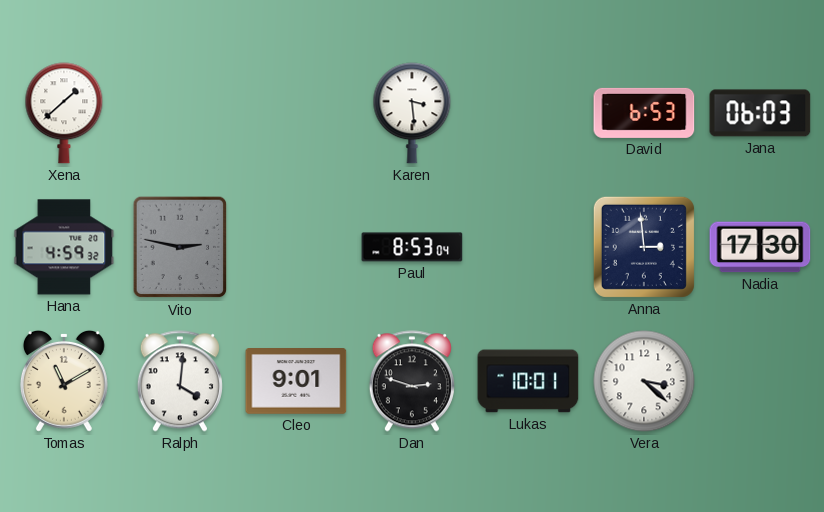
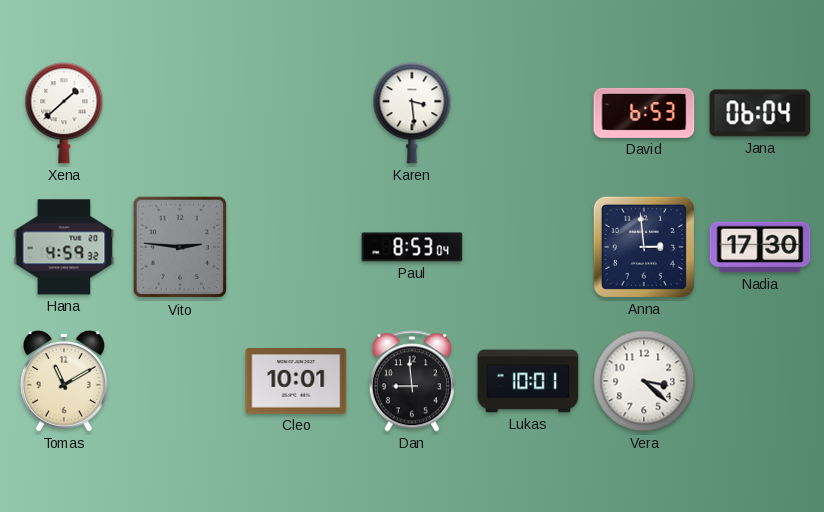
Jana: 06:03 -> 06:04 (760, 113)
Vito: 2:47 -> 2:46 (180, 247)
Ralph: 4:01 -> none (180, 381)
Cleo: 9:01 -> 10:01 (296, 382)
Dan: 2:48 -> 8:59 (412, 381)
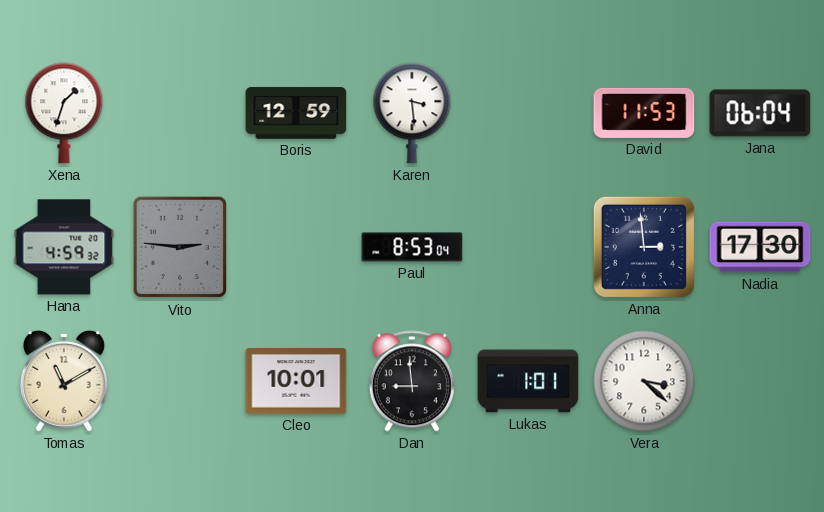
Xena: 1:38 -> 1:33 (64, 113)
Boris: none -> 12:59 (296, 113)
David: 6:53 -> 11:53 (644, 113)
Lukas: 10:01 -> 1:01 (528, 381)
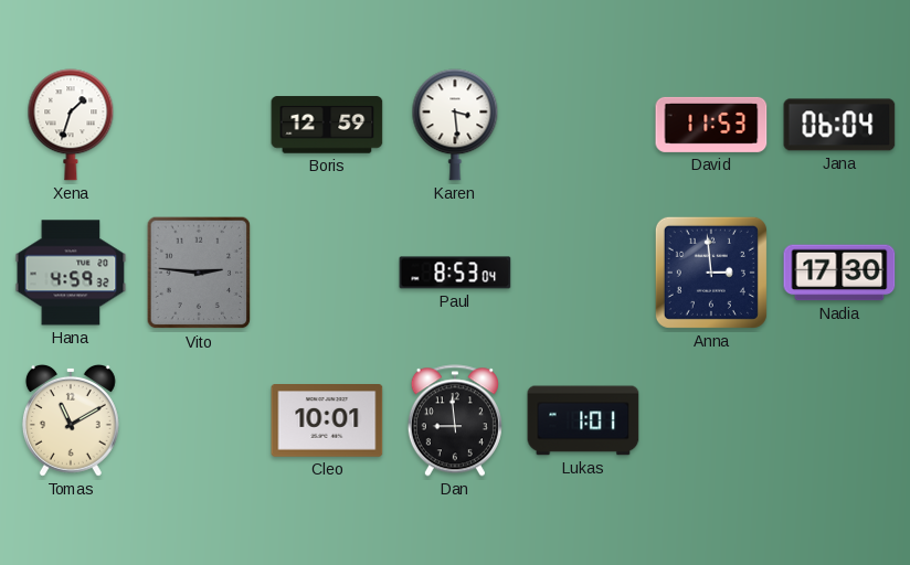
Vera: 3:22 -> none (644, 381)
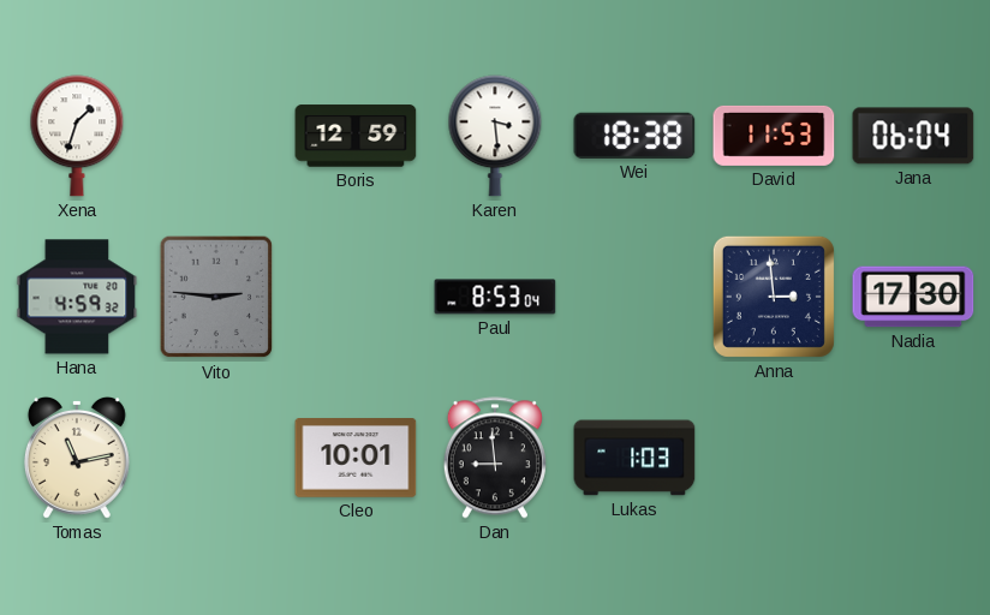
Wei: none -> 18:38 (634, 136)
Tomas: 11:10 -> 11:13 (77, 458)
Lukas: 1:01 -> 1:03 (634, 458)
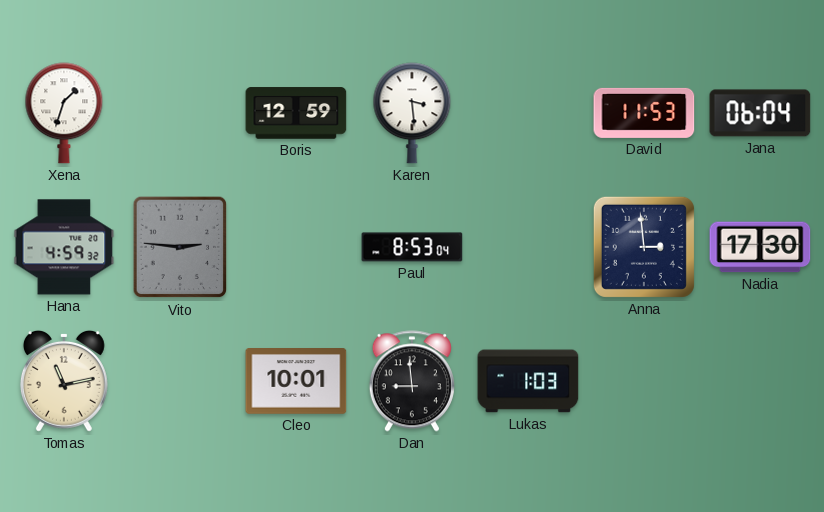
Wei: 18:38 -> none (634, 136)
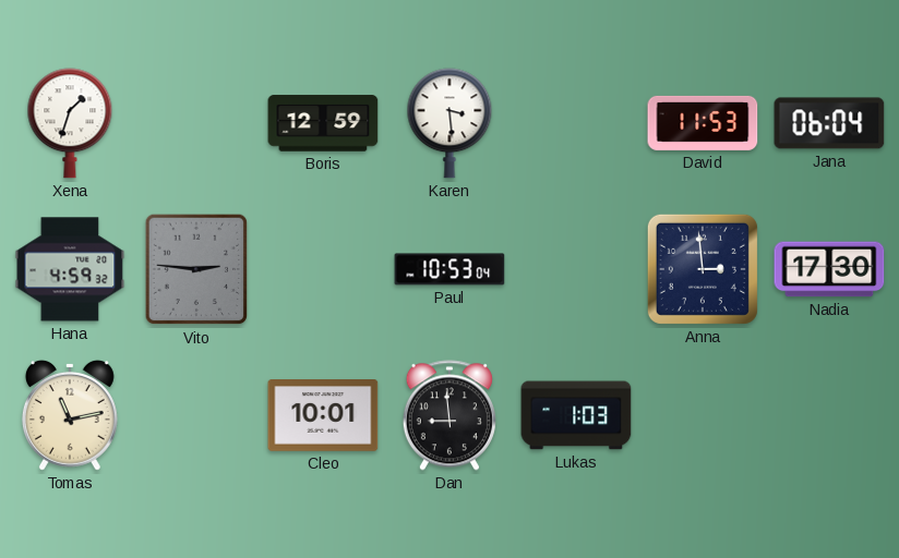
Paul: 8:53 -> 10:53 (449, 269)
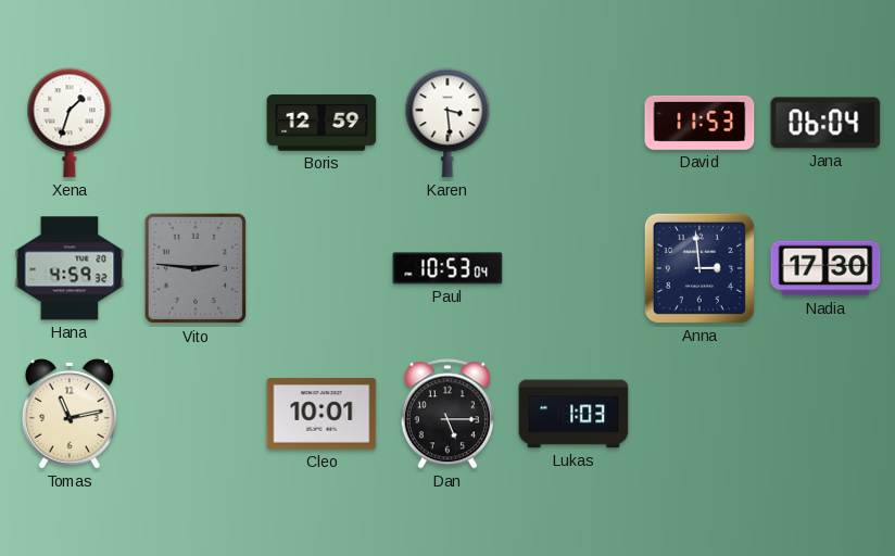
Dan: 8:59 -> 5:15 (447, 414)
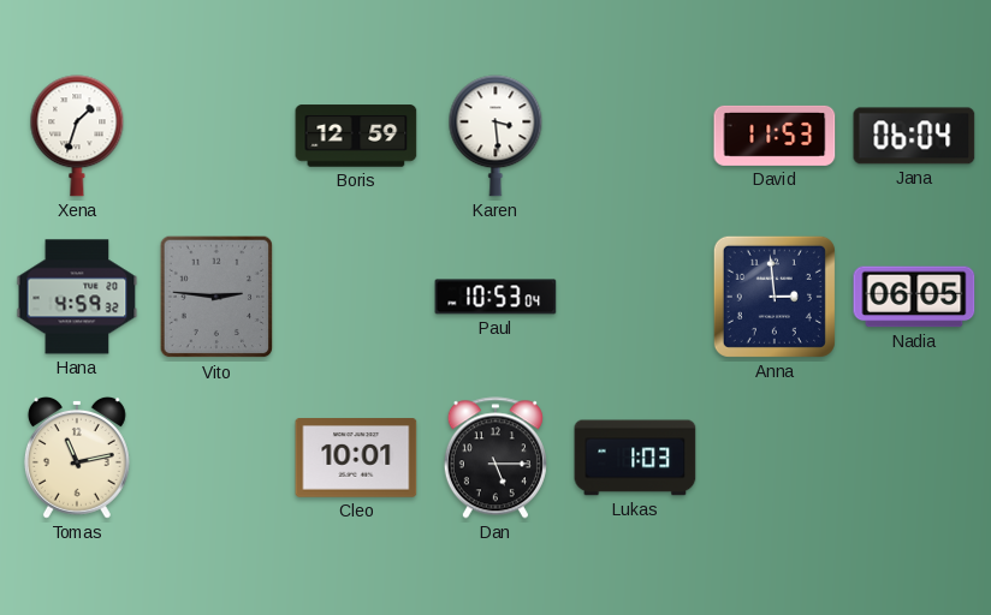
Nadia: 17:30 -> 06:05 (914, 297)
